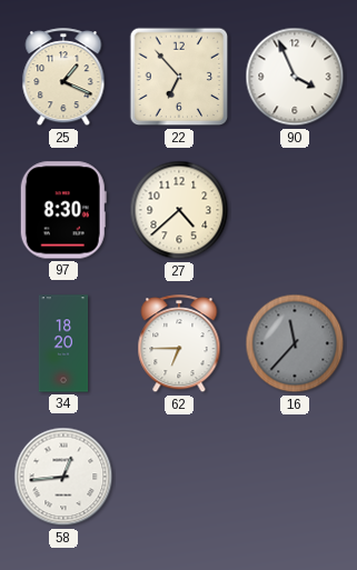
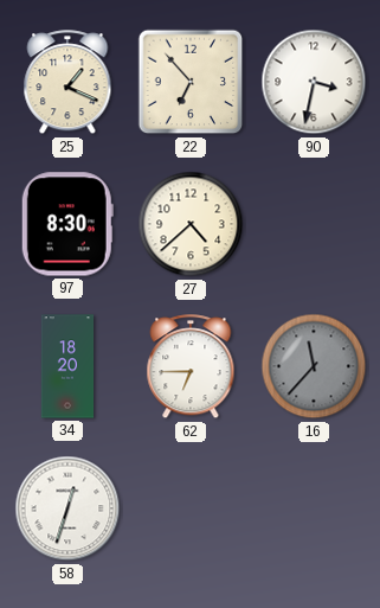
90: 3:56 -> 3:32 (314, 82)
58: 12:44 -> 12:33 (67, 508)
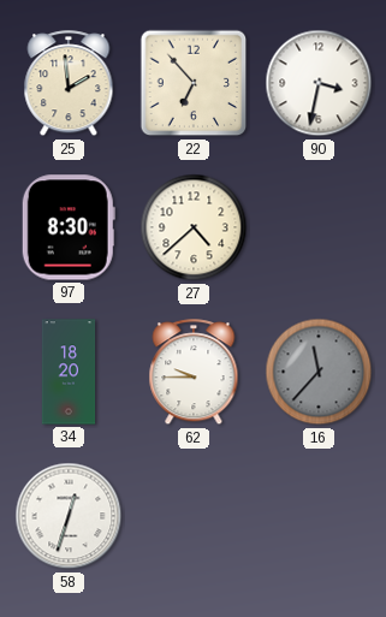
25: 1:19 -> 1:59 (69, 84)
62: 6:45 -> 9:45 (194, 373)
